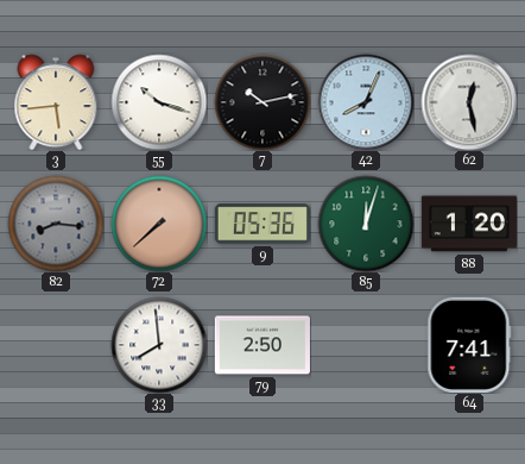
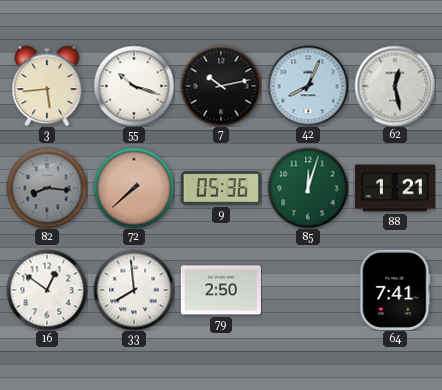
88: 1:20 -> 1:21 (395, 188)
16: none -> 12:51 (47, 290)
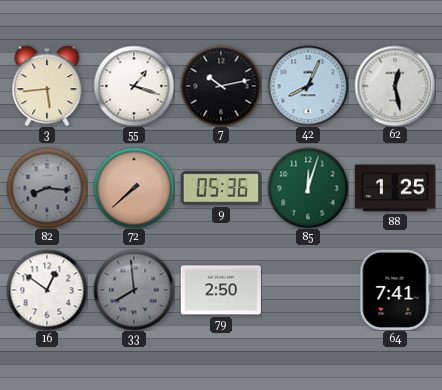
55: 10:18 -> 1:18 (134, 86)
88: 1:21 -> 1:25 (395, 188)
33 dial: white -> grey (134, 290)
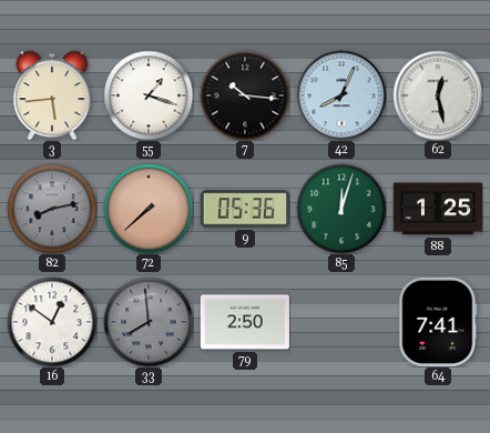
7: 10:13 -> 10:16 (245, 95)
82: 8:16 -> 8:13 (52, 209)
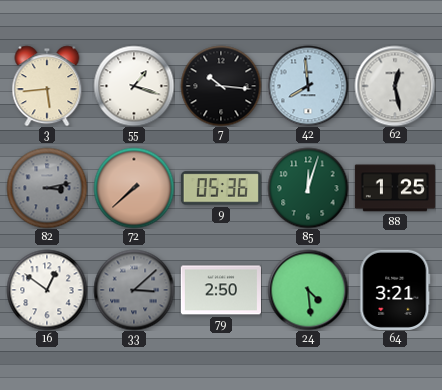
42: 8:04 -> 7:59 (308, 86)
82: 8:13 -> 3:13 (47, 188)
33: 7:59 -> 3:08 (134, 290)
24: none -> 4:29 (308, 290)
64: 7:41 -> 3:21 (395, 290)
